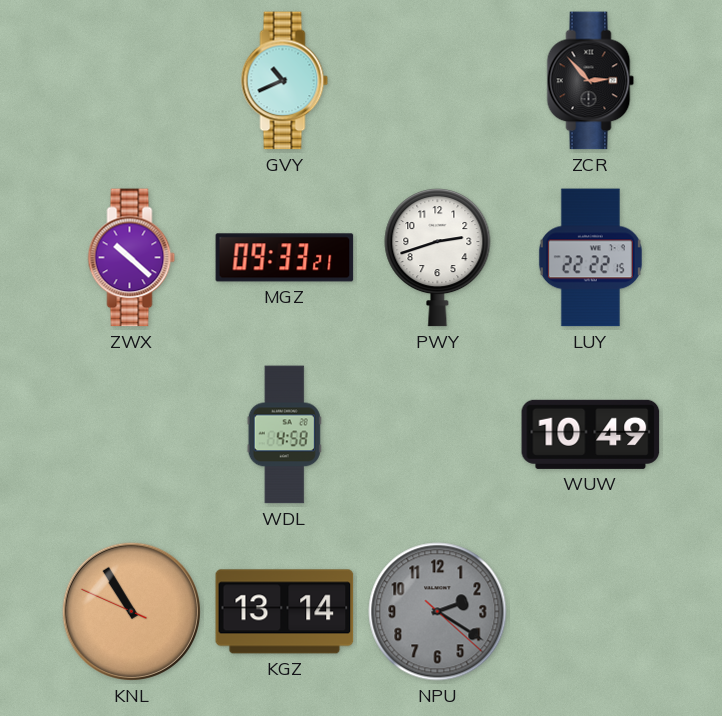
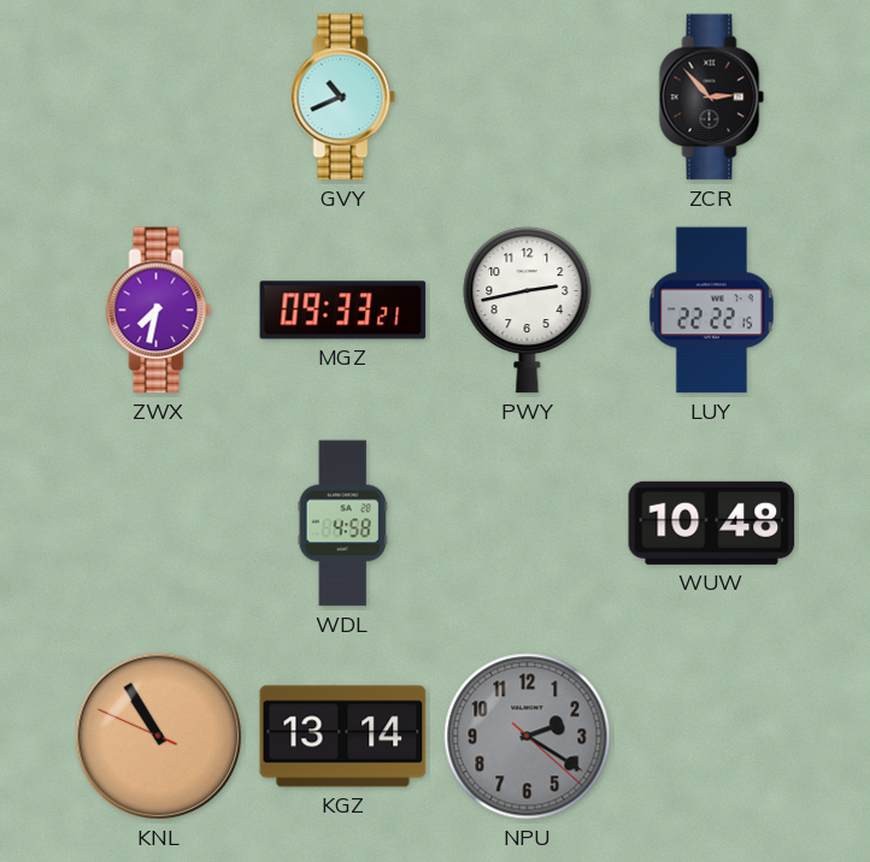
ZWX: 10:22 -> 7:32 (159, 311)
PWY: 2:42 -> 2:43 (528, 311)
WUW: 10:49 -> 10:48 (712, 522)
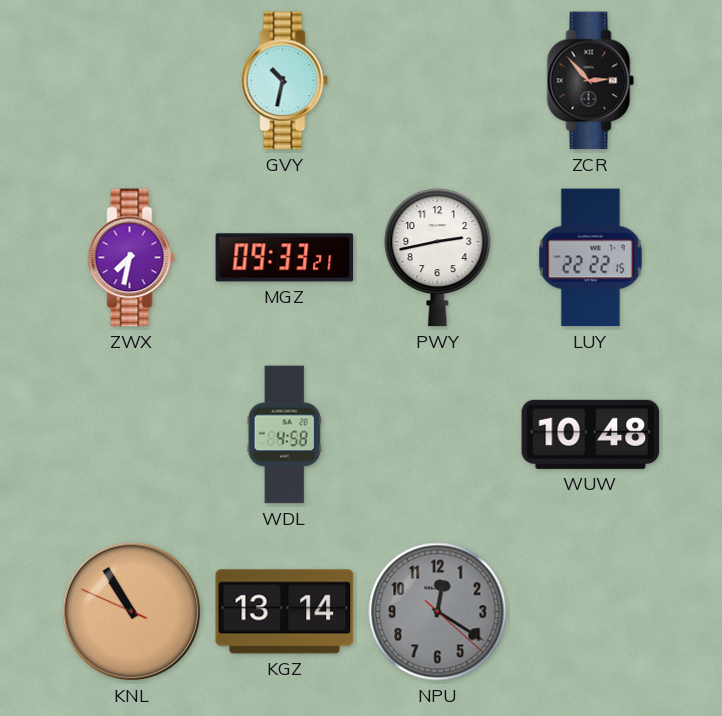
GVY: 10:41 -> 10:32 (285, 81)
NPU: 2:20 -> 12:20 (438, 612)
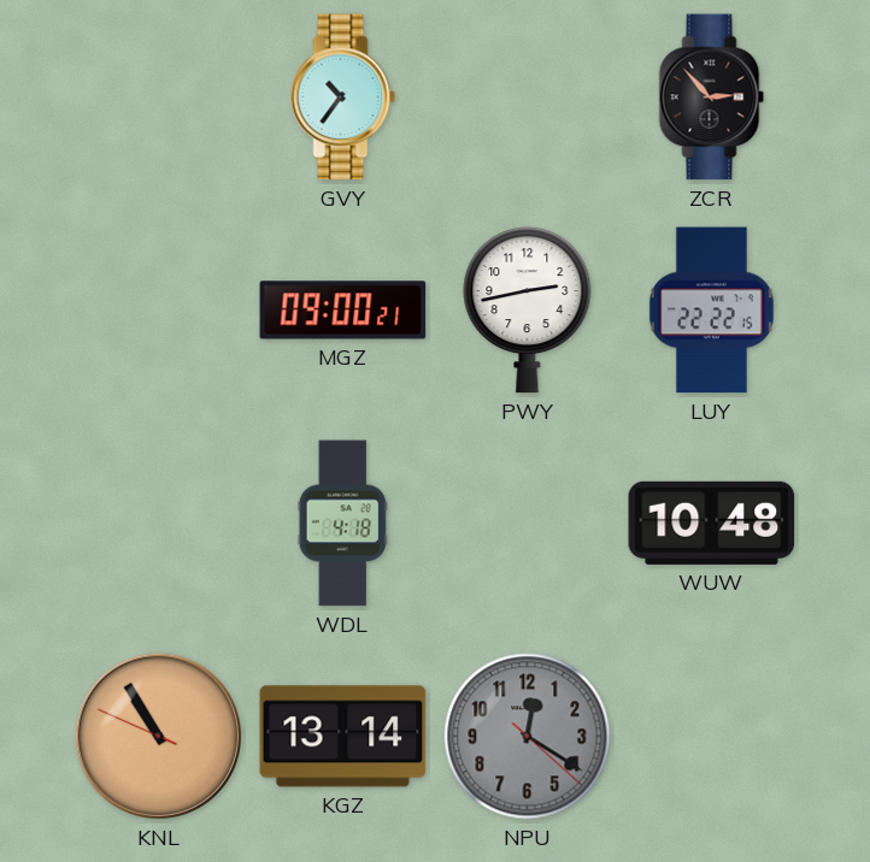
GVY: 10:32 -> 10:36 (343, 98)
ZWX: 7:32 -> none (132, 258)
MGZ: 09:33 -> 09:00 (343, 311)
WDL: 4:58 -> 4:18 (342, 524)
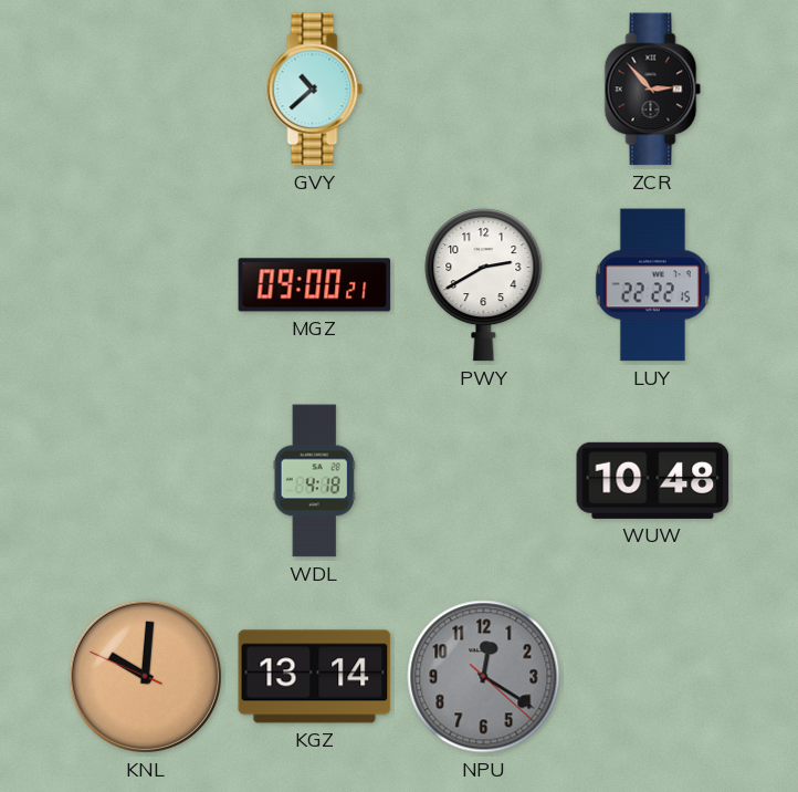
GVY: 10:36 -> 10:38 (315, 90)
PWY: 2:43 -> 2:40 (484, 285)
KNL: 10:54 -> 10:00 (145, 676)
